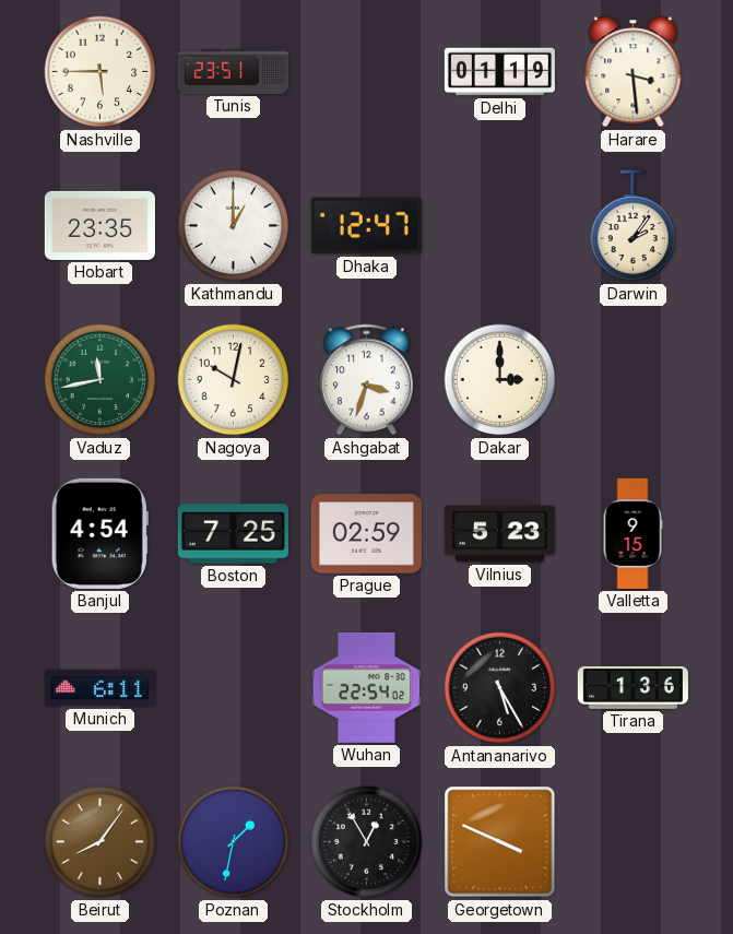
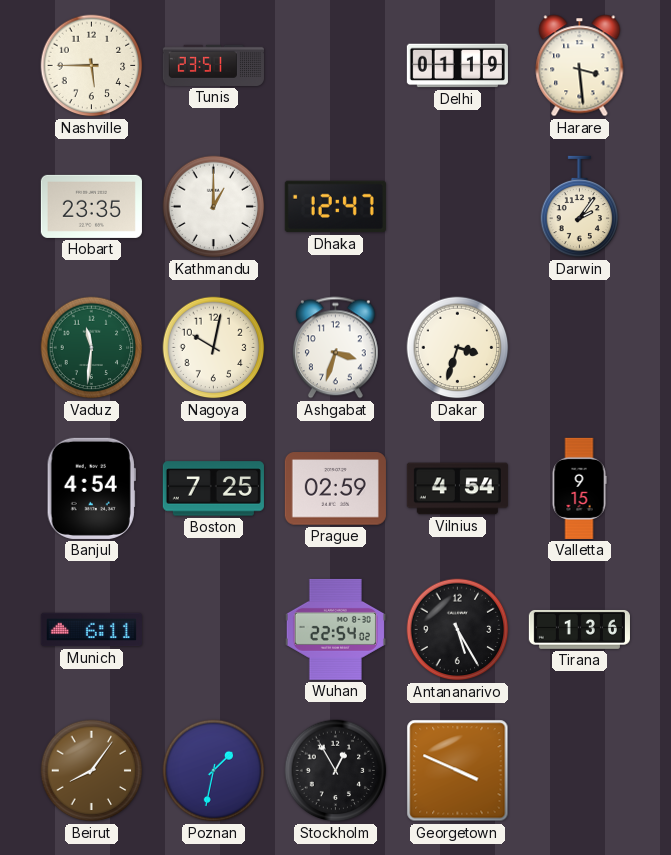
Vaduz: 11:43 -> 11:31 (92, 348)
Dakar: 3:00 -> 3:33 (458, 348)
Vilnius: 5:23 -> 4:54 (457, 489)
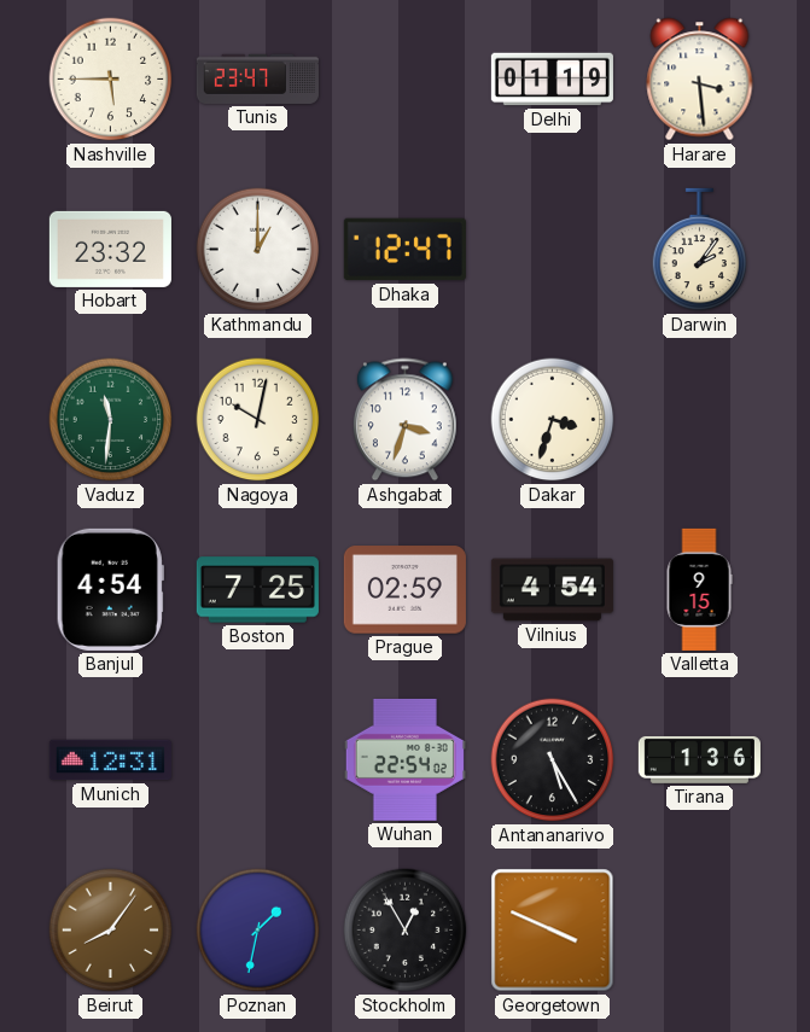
Tunis: 23:51 -> 23:47 (257, 78)
Hobart: 23:35 -> 23:32 (110, 249)
Munich: 6:11 -> 12:31 (110, 760)
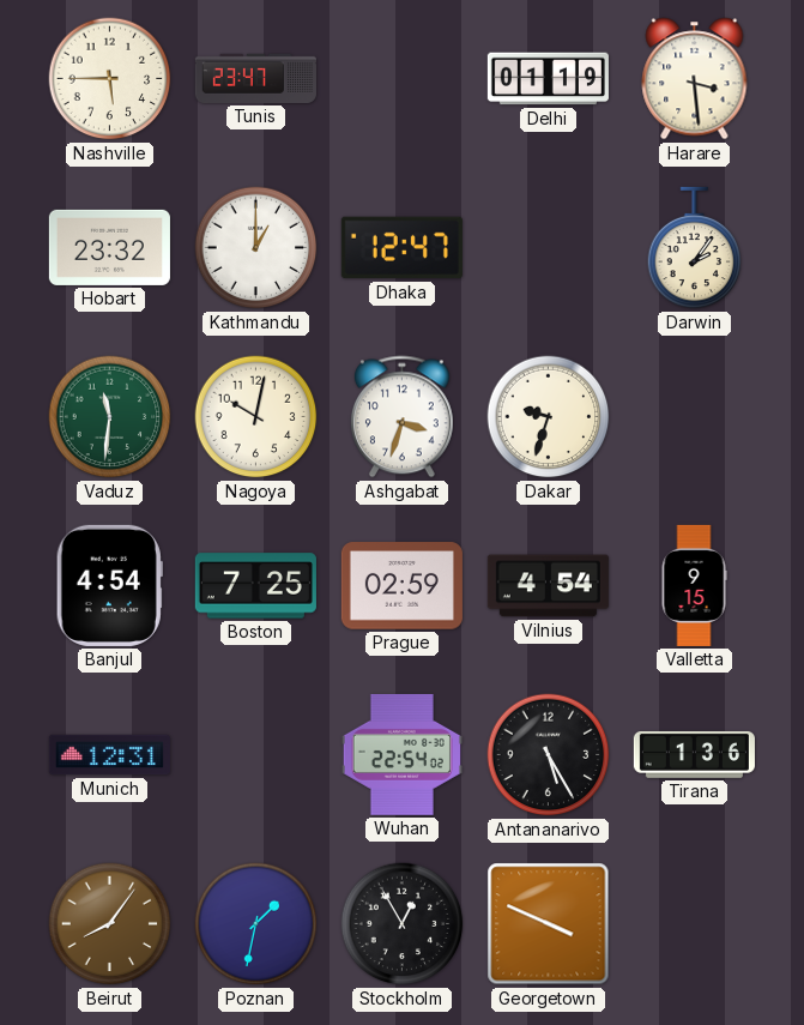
Dakar: 3:33 -> 9:33 (549, 417)
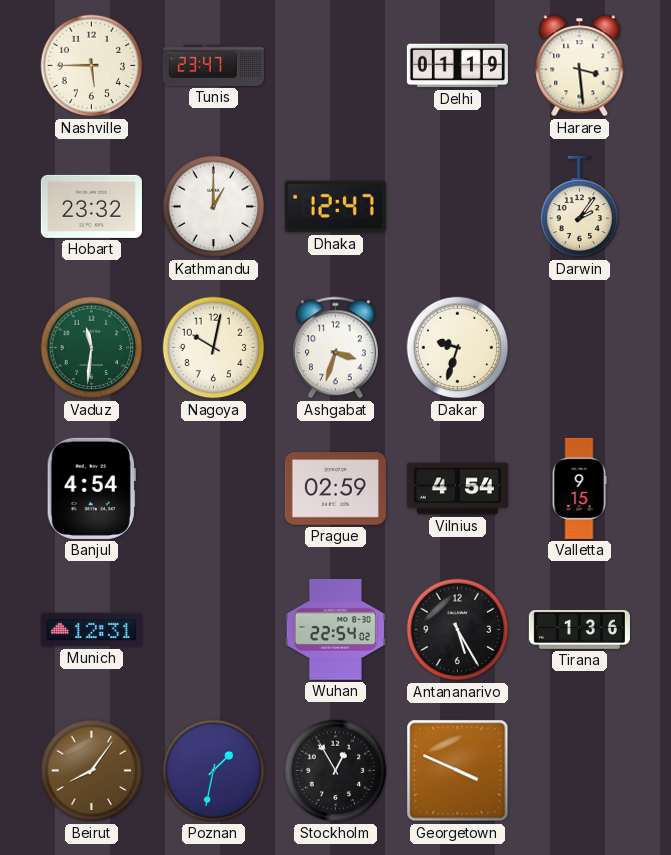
Boston: 7:25 -> none (255, 586)
